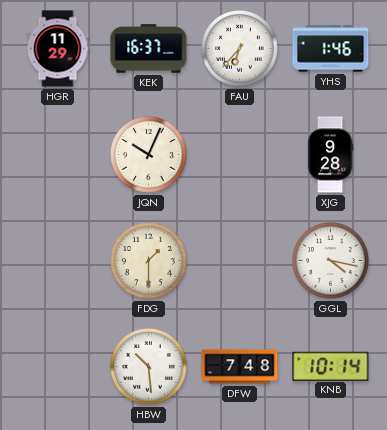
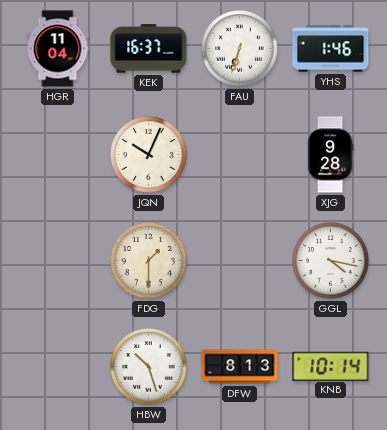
HGR: 11:29 -> 11:04 (58, 49)
FAU: 6:37 -> 6:33 (240, 49)
HBW: 10:29 -> 10:27 (149, 367)
DFW: 7:48 -> 8:13 (240, 367)
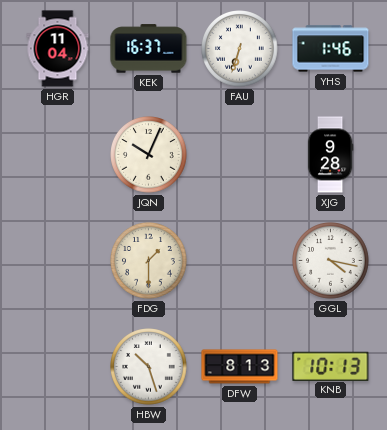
KNB: 10:14 -> 10:13 (331, 366)
